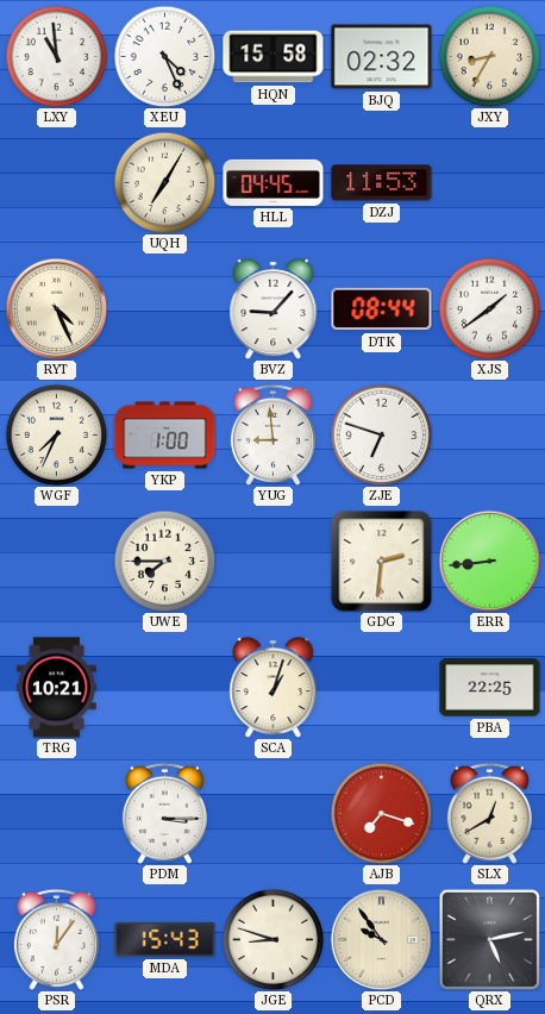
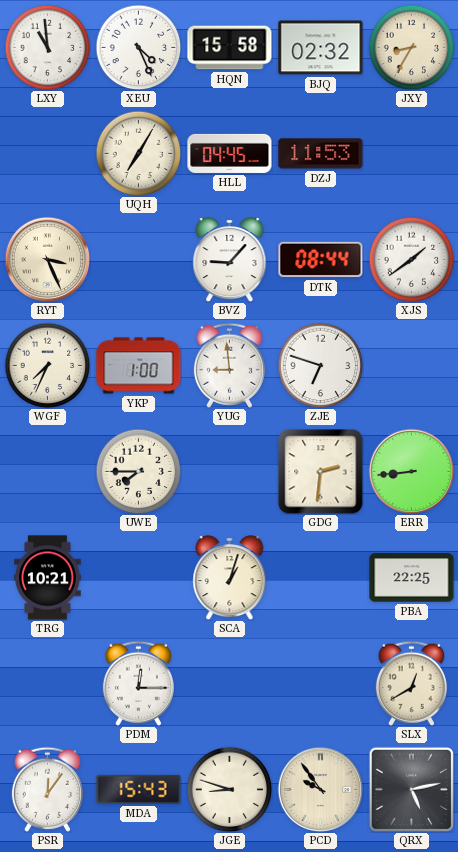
RYT: 4:26 -> 3:26 (47, 259)
PDM: 3:15 -> 12:15 (138, 683)
AJB: 7:18 -> none (381, 813)
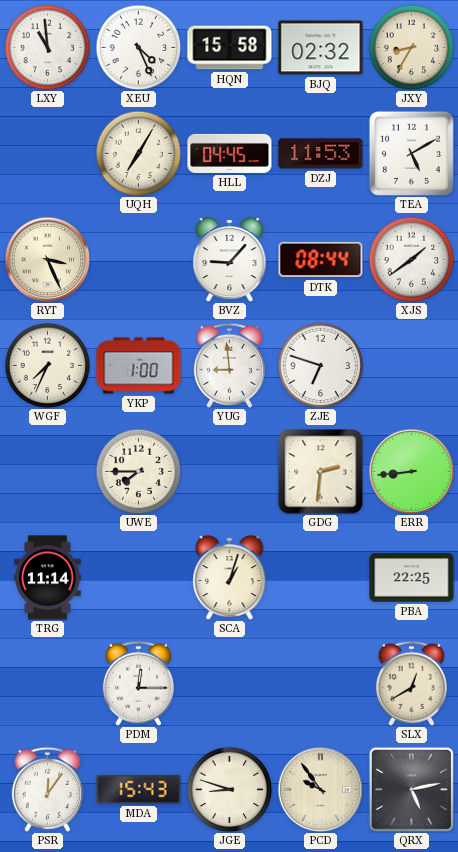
TEA: none -> 5:10 (411, 153)
TRG: 10:21 -> 11:14 (48, 578)
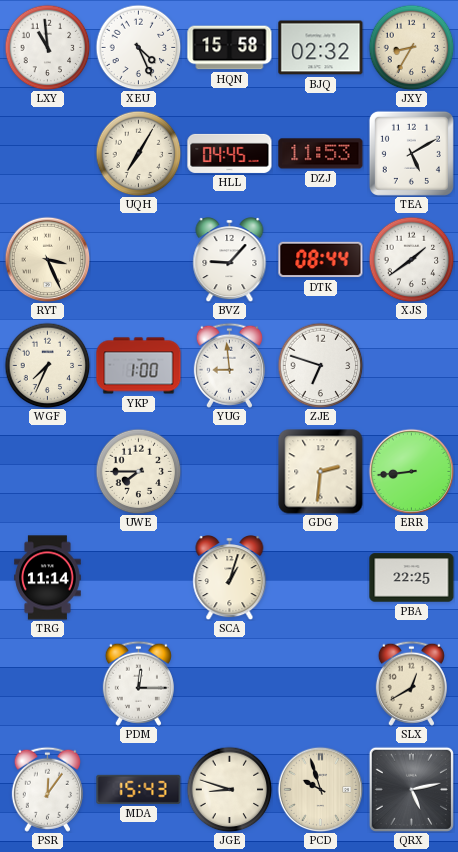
PCD: 9:54 -> 9:57 (320, 789)
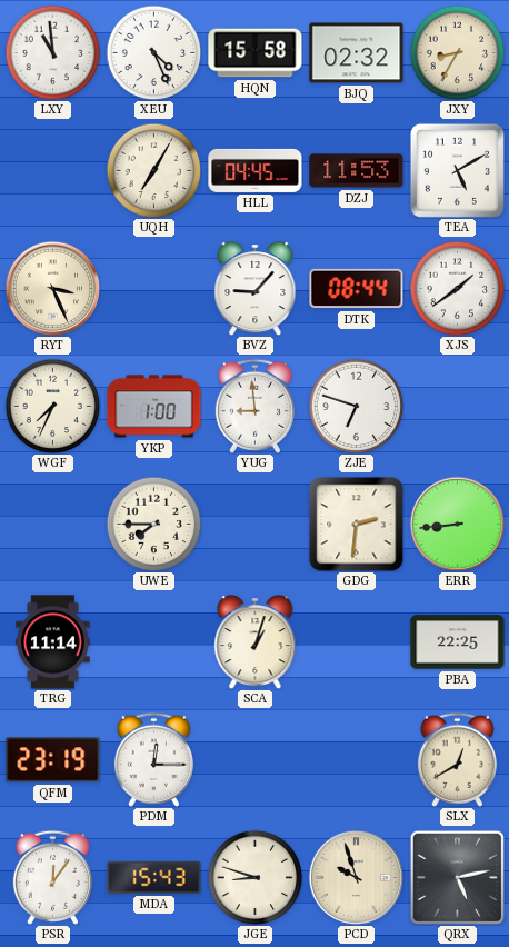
QFM: none -> 23:19 (53, 760)
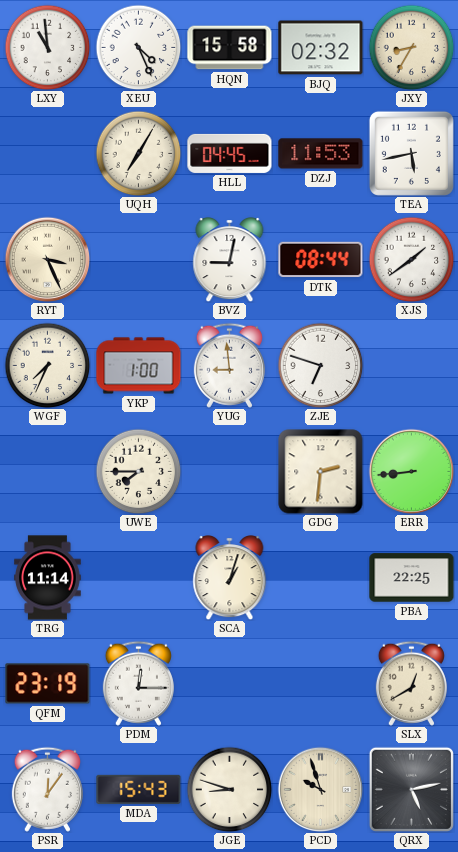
TEA: 5:10 -> 5:43 (411, 153)
BVZ: 9:07 -> 9:02 (230, 260)
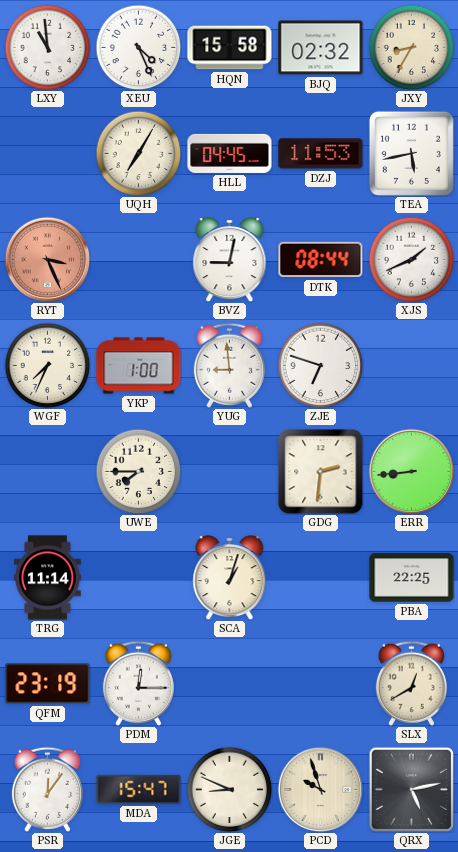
RYT dial: cream -> salmon (47, 259)
XJS: 1:39 -> 1:41 (411, 259)
MDA: 15:43 -> 15:47 (139, 789)
JGE: 8:48 -> 8:49 (229, 789)
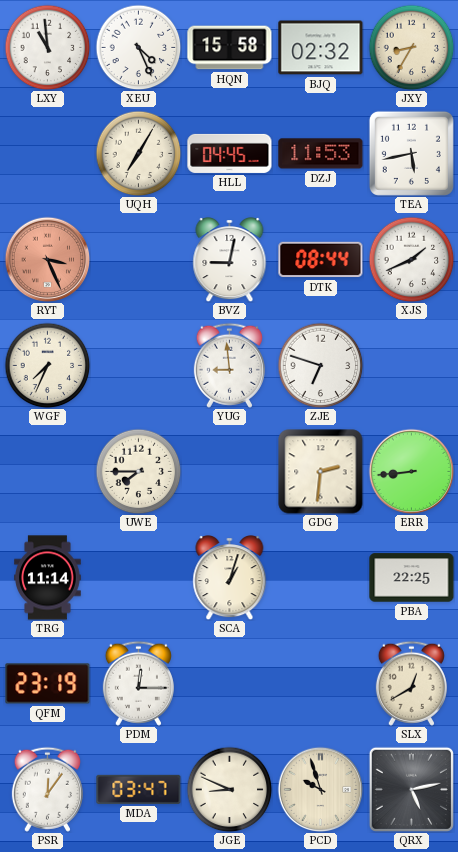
YKP: 1:00 -> none (139, 366)
MDA: 15:47 -> 03:47 (139, 789)
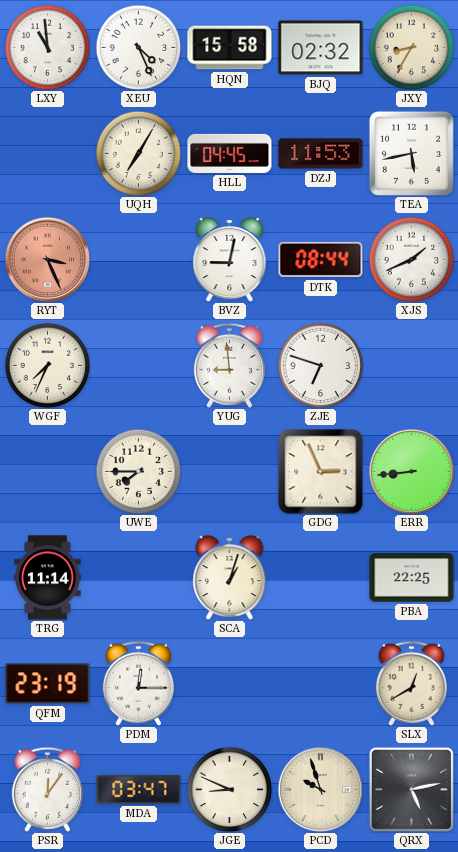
GDG: 2:31 -> 2:56 (321, 472)
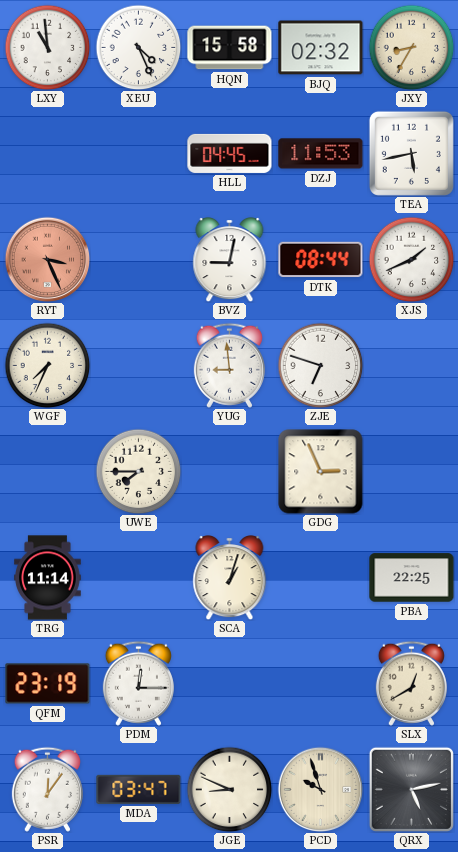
UQH: 7:05 -> none (138, 153)
ERR: 8:44 -> none (411, 471)
